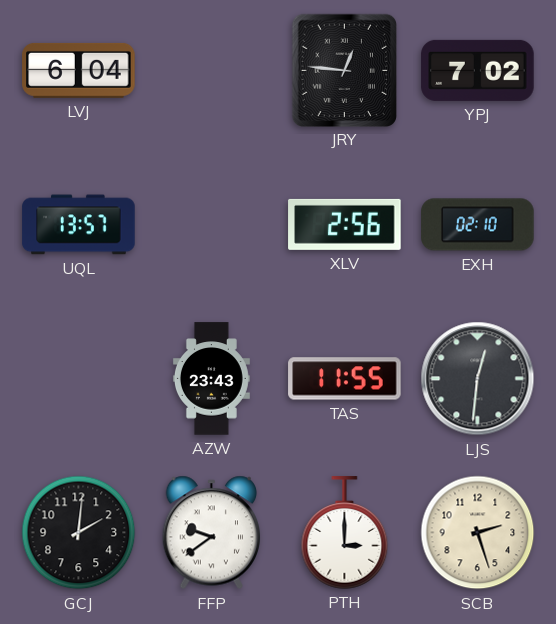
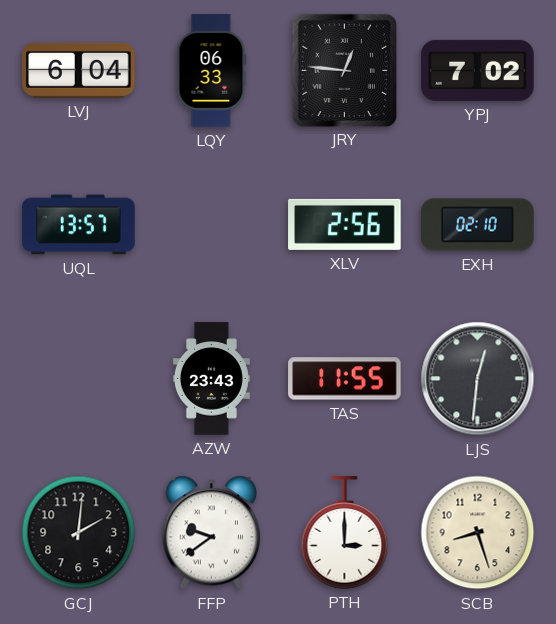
LQY: none -> 06:33 (212, 71)
SCB: 2:27 -> 8:27 (478, 533)
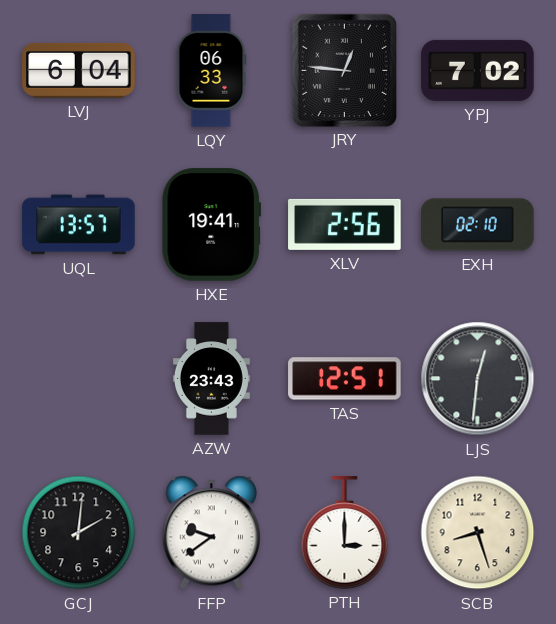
HXE: none -> 19:41 (211, 225)
TAS: 11:55 -> 12:51 (345, 379)
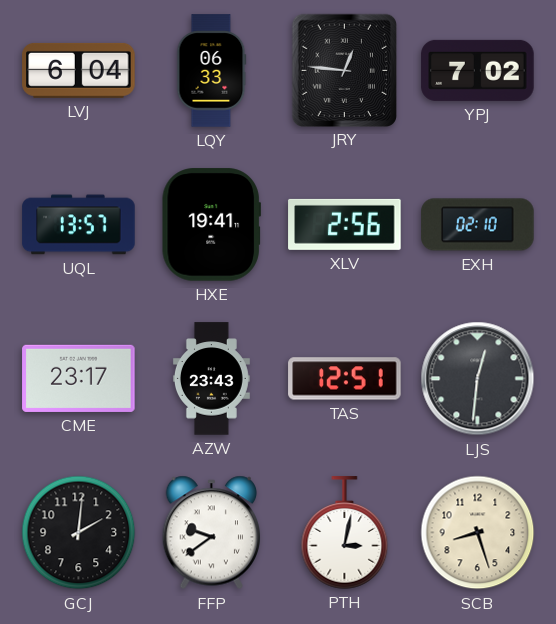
CME: none -> 23:17 (79, 378)
PTH: 3:00 -> 3:02 (345, 533)
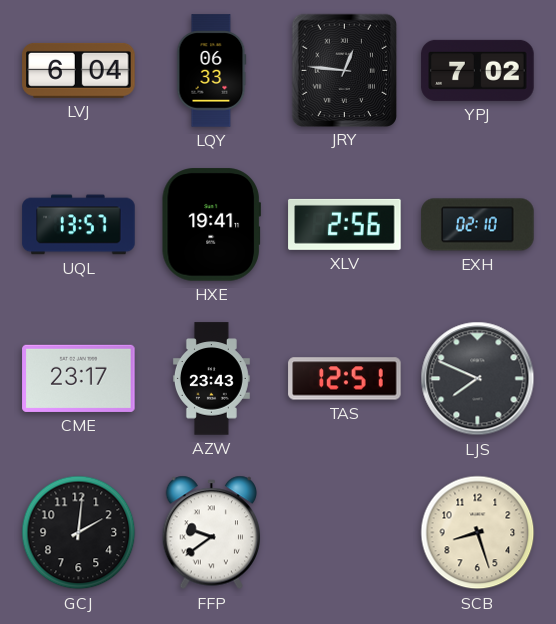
LJS: 12:31 -> 7:49 (478, 379)
PTH: 3:02 -> none (345, 533)
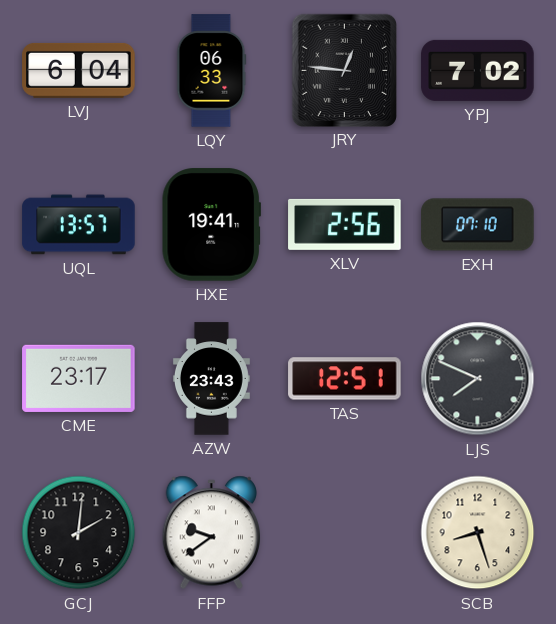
EXH: 02:10 -> 07:10 (478, 225)
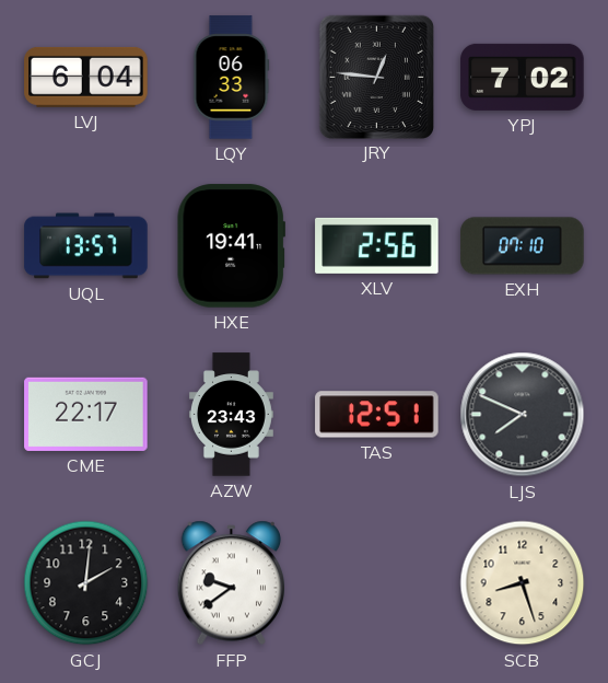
CME: 23:17 -> 22:17 (86, 414)
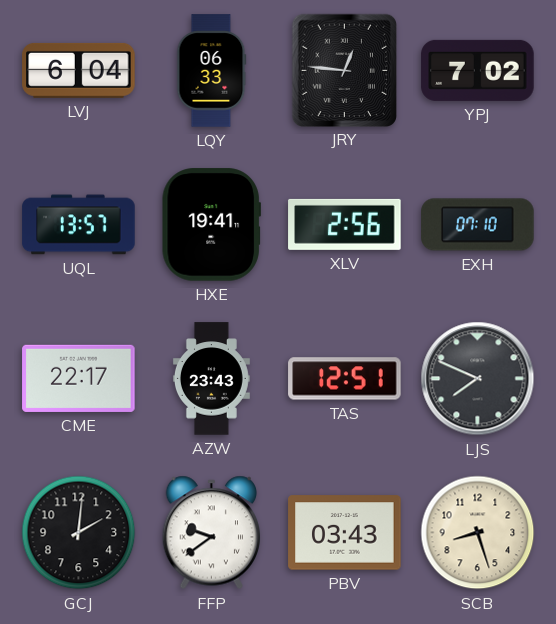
PBV: none -> 03:43 (345, 533)
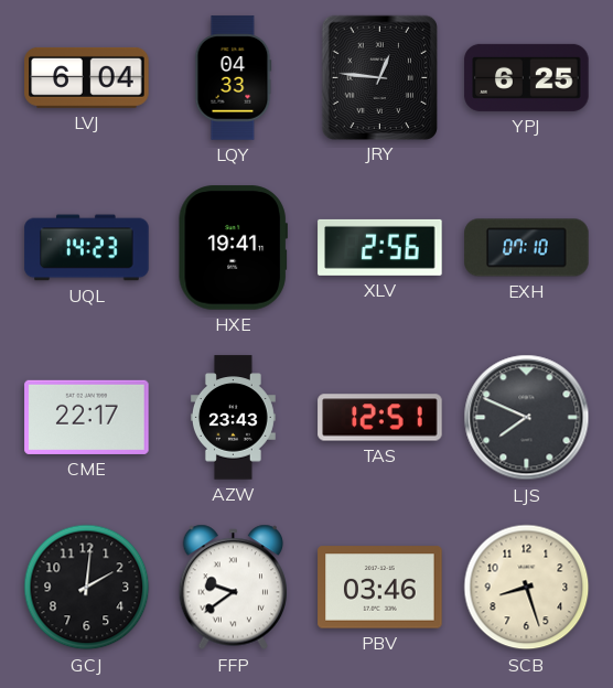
LQY: 06:33 -> 04:33 (234, 78)
YPJ: 7:02 -> 6:25 (527, 77)
UQL: 13:57 -> 14:23 (87, 248)
PBV: 03:43 -> 03:46 (380, 588)
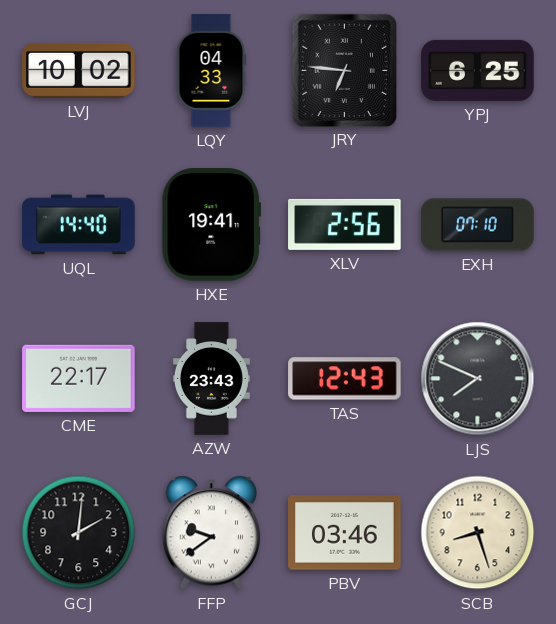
LVJ: 6:04 -> 10:02 (79, 70)
JRY: 12:46 -> 6:46 (344, 70)
UQL: 14:23 -> 14:40 (79, 225)
TAS: 12:51 -> 12:43 (345, 379)
